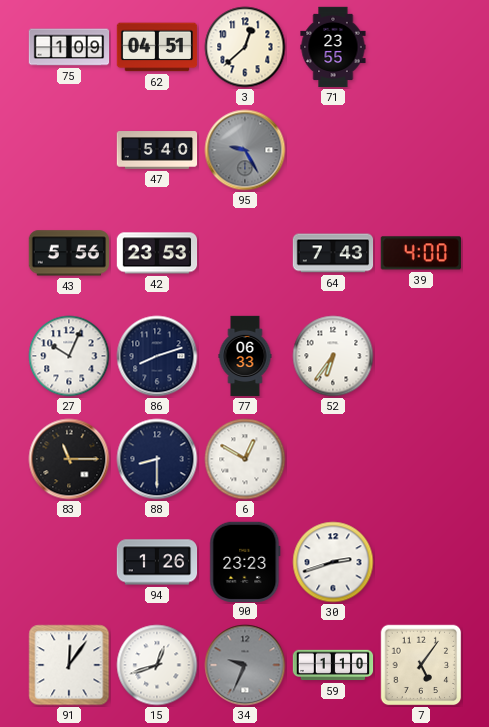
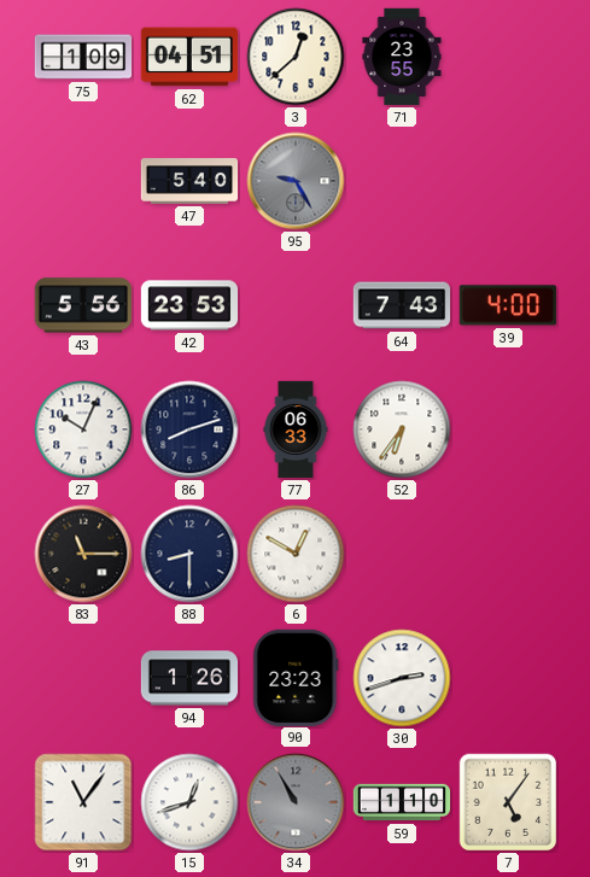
91: 12:06 -> 11:06 (83, 802)
34: 9:34 -> 10:55 (296, 802)
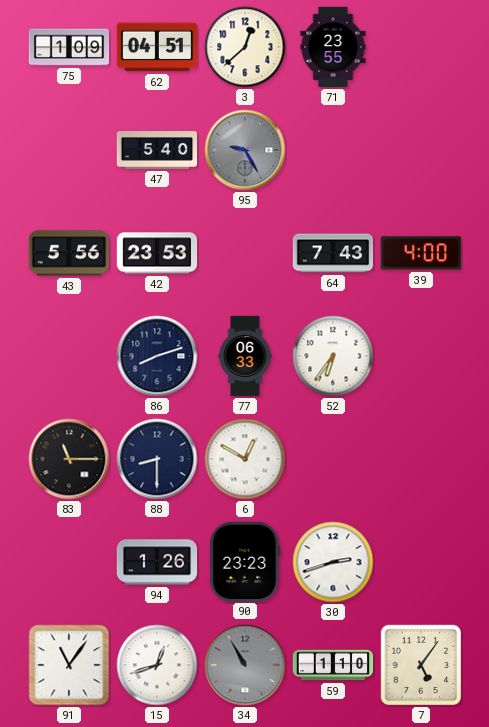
27: 10:04 -> none (83, 429)
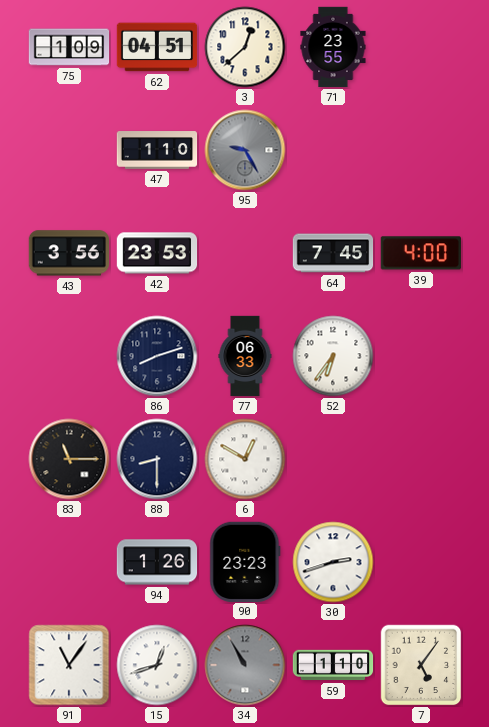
47: 5:40 -> 1:10 (157, 150)
43: 5:56 -> 3:56 (68, 253)
64: 7:43 -> 7:45 (333, 253)
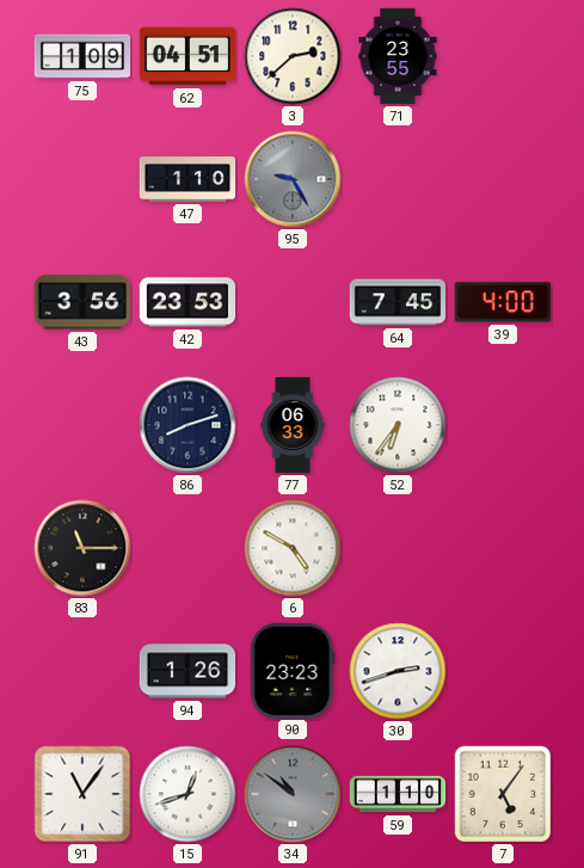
3: 12:38 -> 2:38 (293, 56)
88: 8:30 -> none (157, 459)
6: 12:50 -> 4:50 (293, 548)
34: 10:55 -> 10:51 (293, 794)
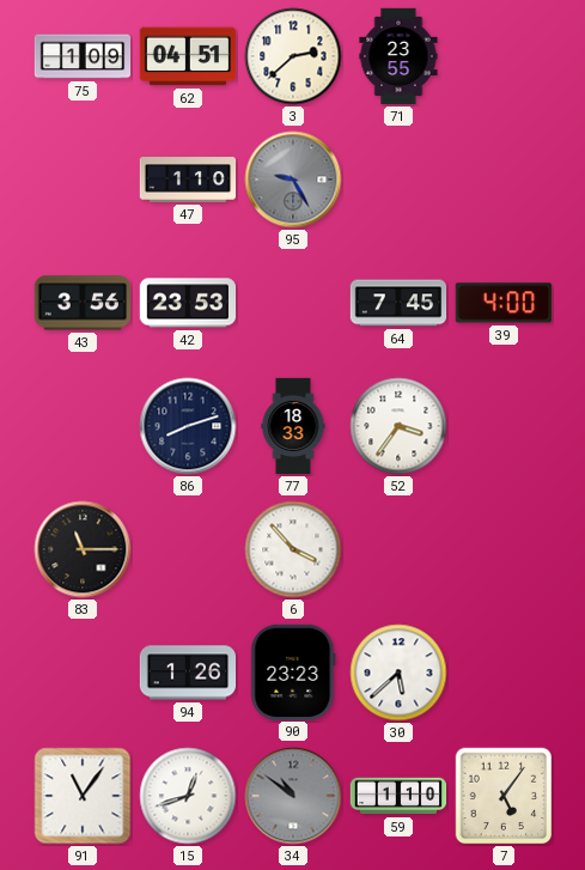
77: 06:33 -> 18:33 (293, 426)
52: 6:36 -> 3:36 (398, 426)
6: 4:50 -> 3:53 (293, 549)
30: 2:42 -> 5:38 (398, 673)
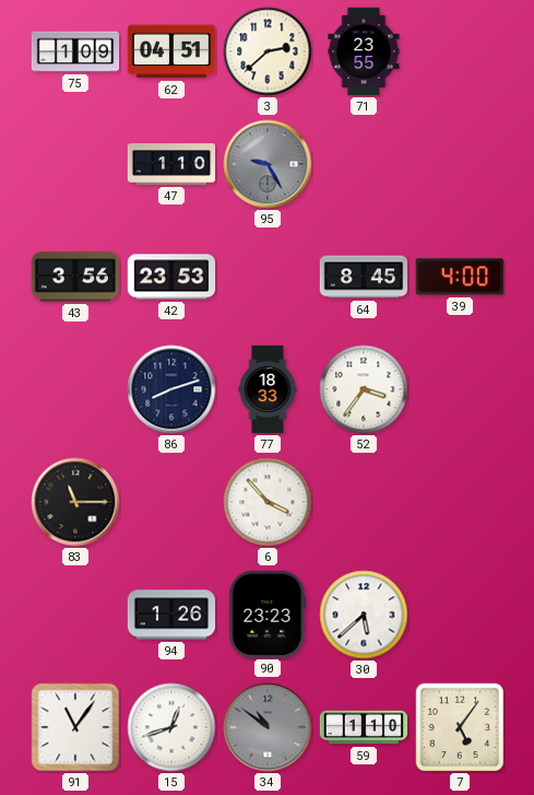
64: 7:45 -> 8:45 (364, 277)
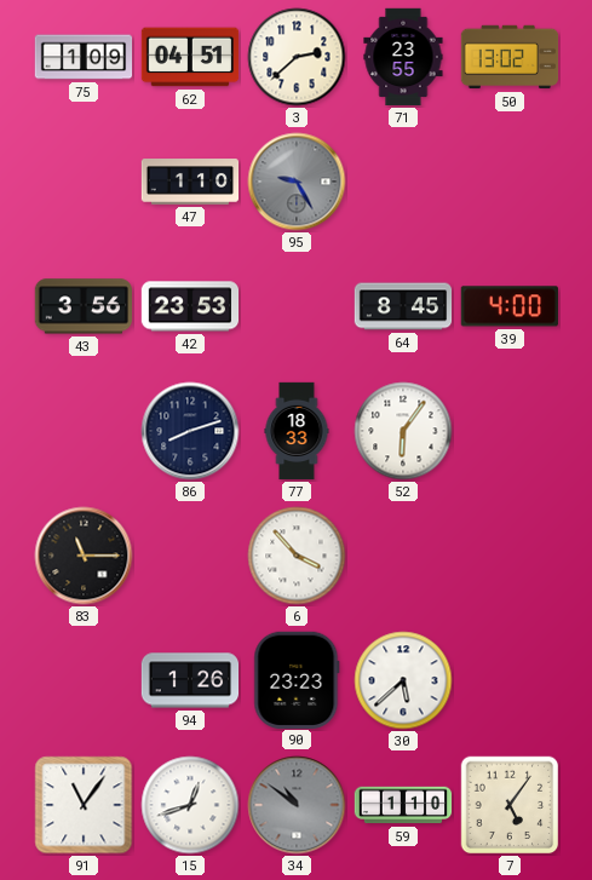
50: none -> 13:02 (510, 57)
52: 3:36 -> 6:06 (403, 431)
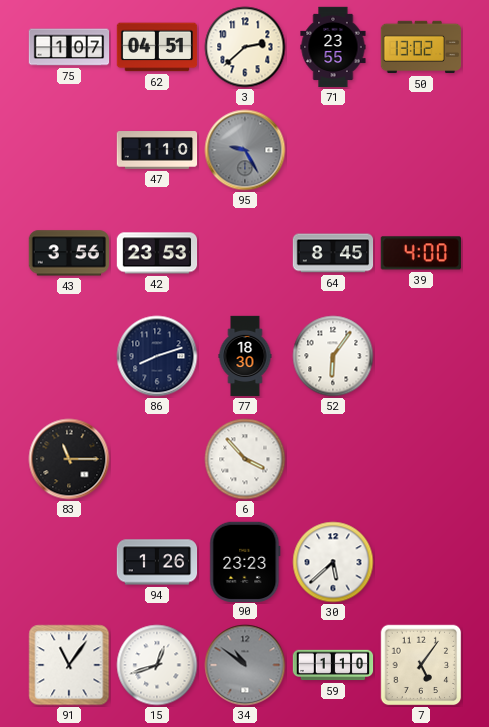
75: 1:09 -> 1:07 (69, 47)
77: 18:33 -> 18:30 (245, 356)
